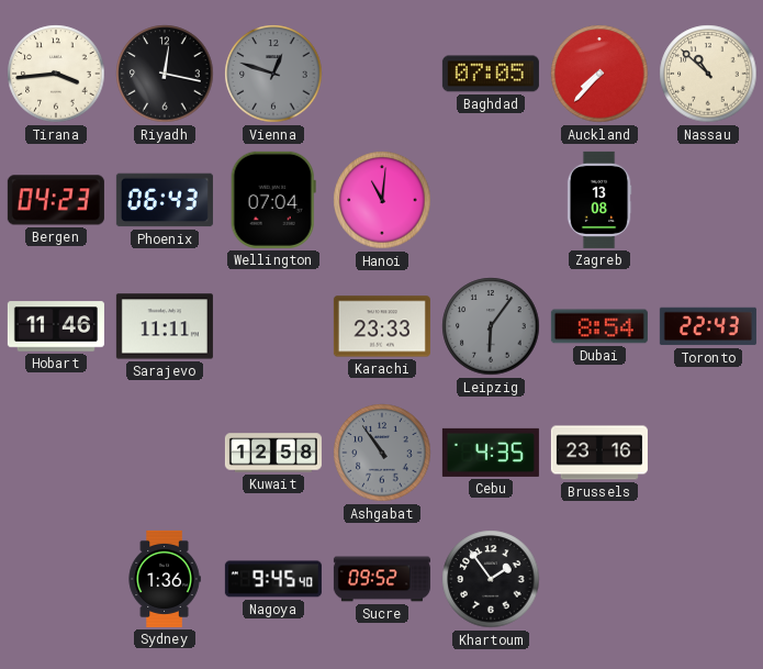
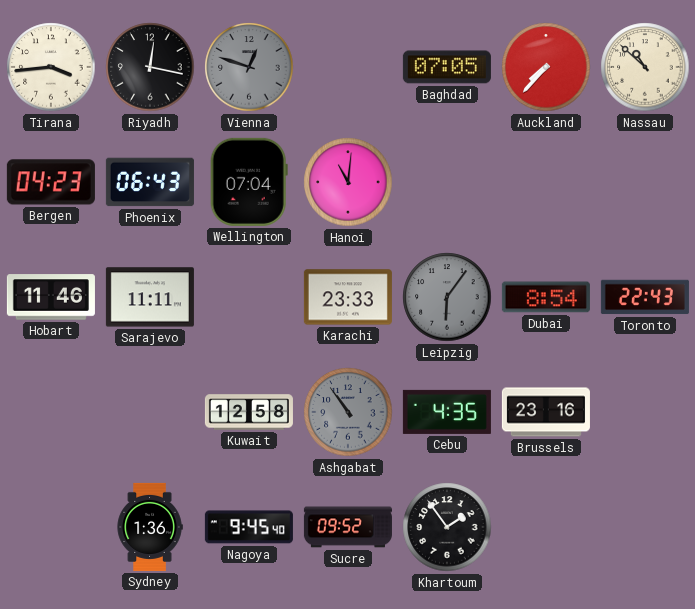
Zagreb: 13:08 -> none (599, 200)
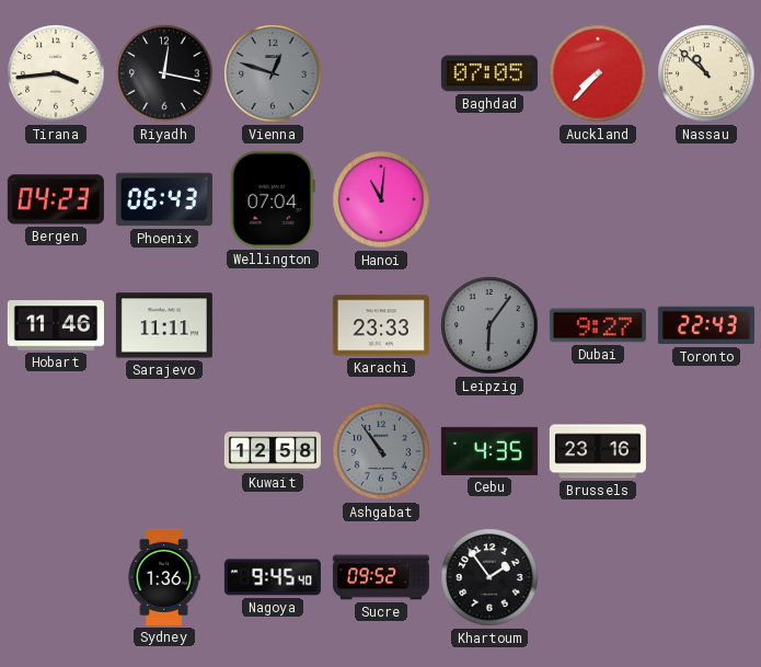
Dubai: 8:54 -> 9:27 (598, 325)
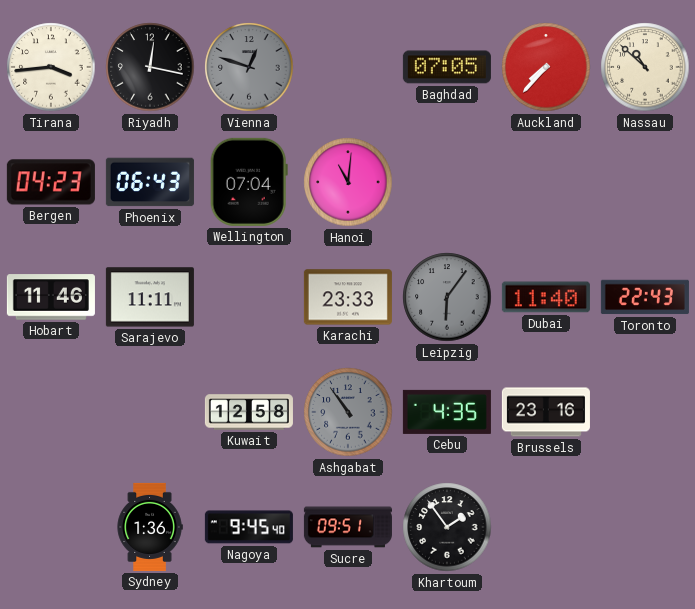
Dubai: 9:27 -> 11:40 (546, 297)
Sucre: 09:52 -> 09:51 (348, 527)
